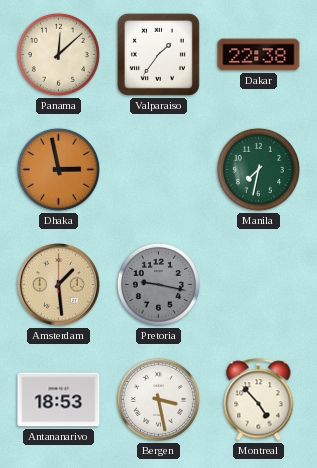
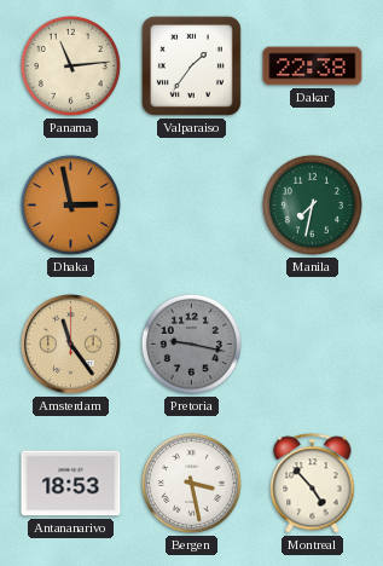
Panama: 12:08 -> 11:14 (70, 65)
Amsterdam: 1:29 -> 11:24 (71, 345)
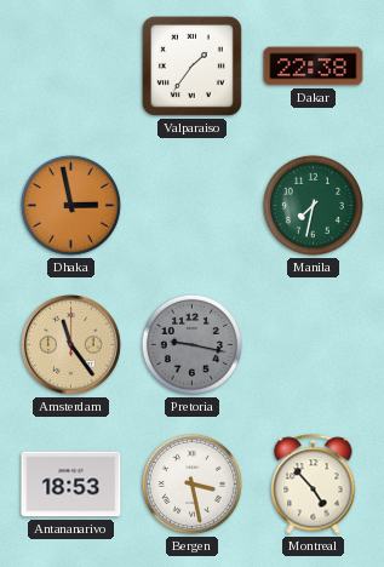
Panama: 11:14 -> none (70, 65)
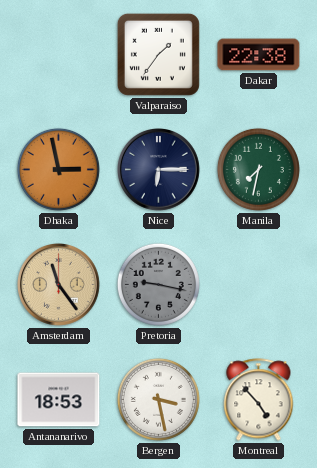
Nice: none -> 6:15 (159, 170)
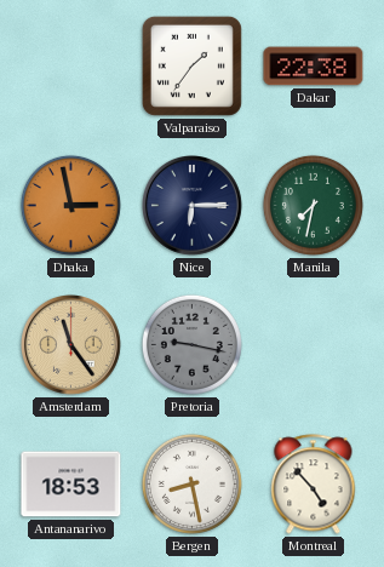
Bergen: 3:28 -> 8:28 (191, 483)
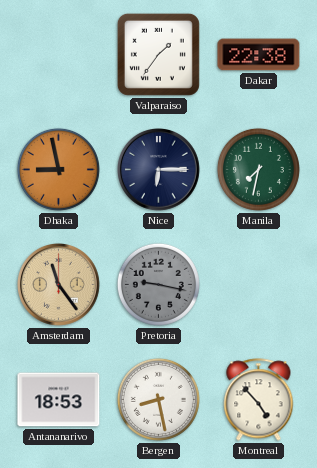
Dhaka: 2:58 -> 8:58 (58, 169)
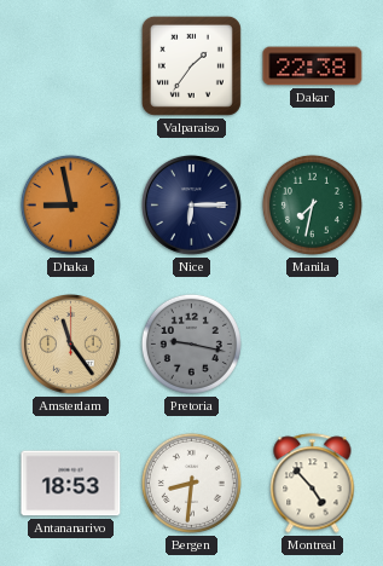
Bergen: 8:28 -> 8:31 (191, 483)
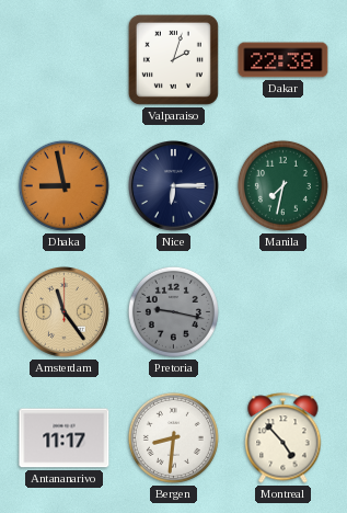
Valparaiso: 1:36 -> 2:03 (173, 59)
Antananarivo: 18:53 -> 11:17 (65, 438)
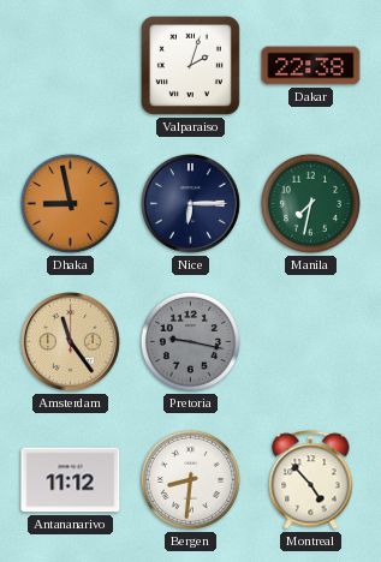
Antananarivo: 11:17 -> 11:12 (71, 480)
